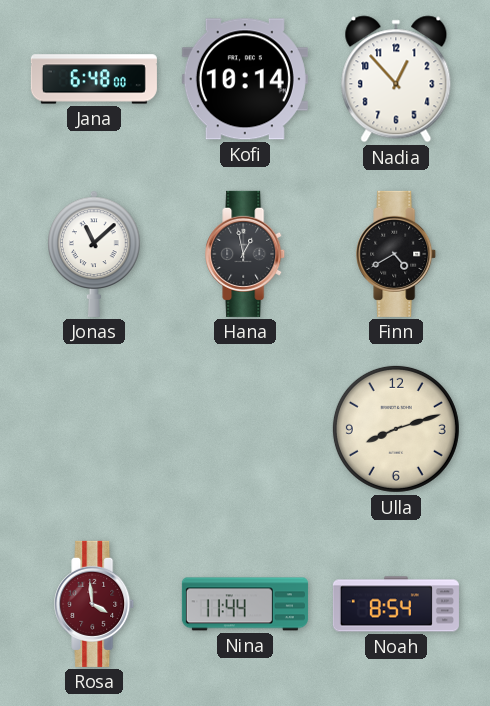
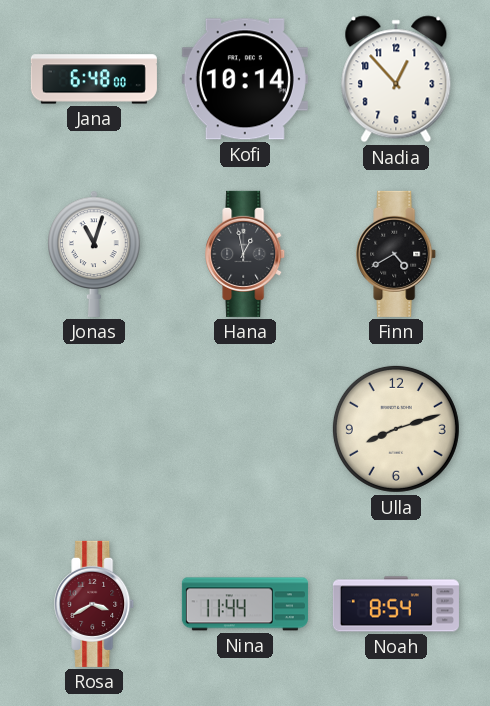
Jonas: 11:08 -> 11:03 (94, 254)
Rosa: 3:59 -> 3:40 (95, 604)
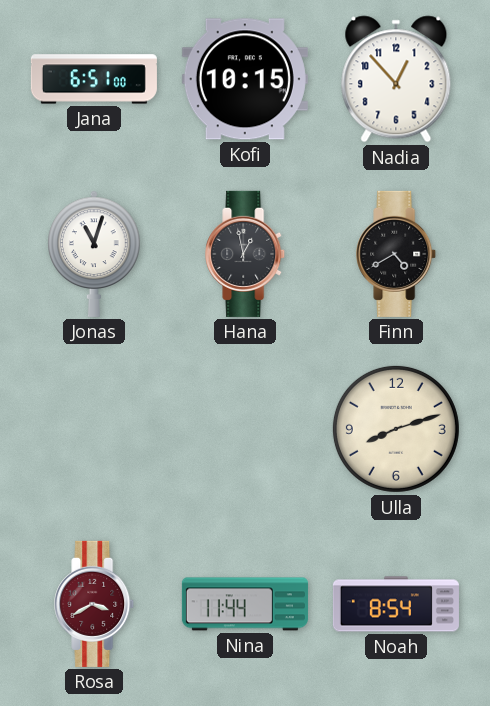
Jana: 6:48 -> 6:51 (94, 79)
Kofi: 10:14 -> 10:15 (245, 79)
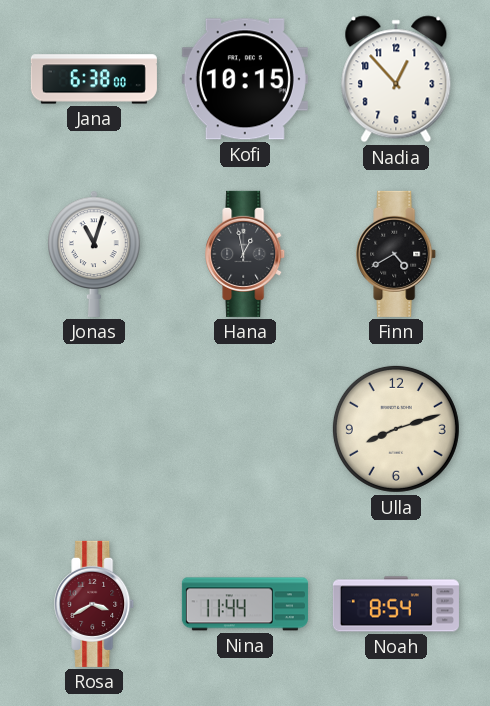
Jana: 6:51 -> 6:38 (94, 79)
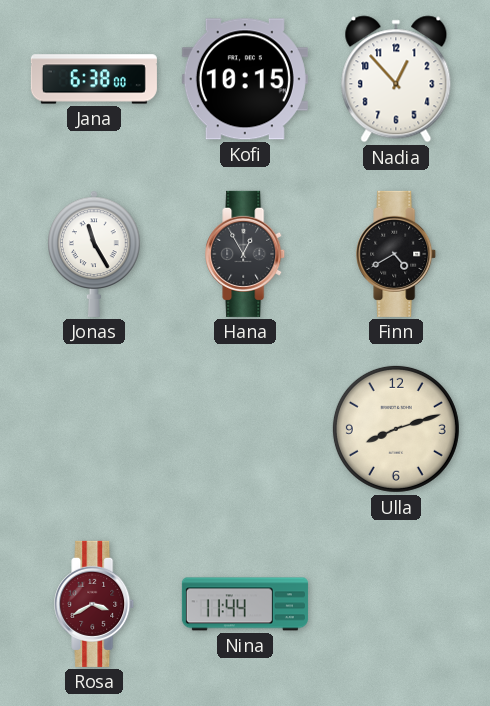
Jonas: 11:03 -> 11:25 (94, 254)
Hana: 12:58 -> 12:55 (246, 254)
Noah: 8:54 -> none (396, 604)
